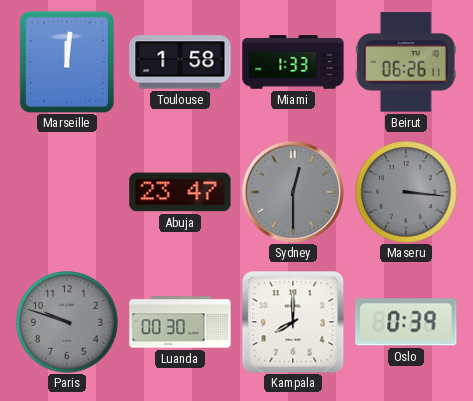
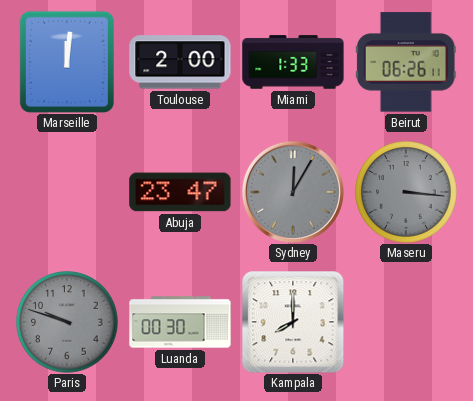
Toulouse: 1:58 -> 2:00 (180, 62)
Sydney: 12:30 -> 12:05 (293, 192)
Oslo: 0:39 -> none (406, 322)
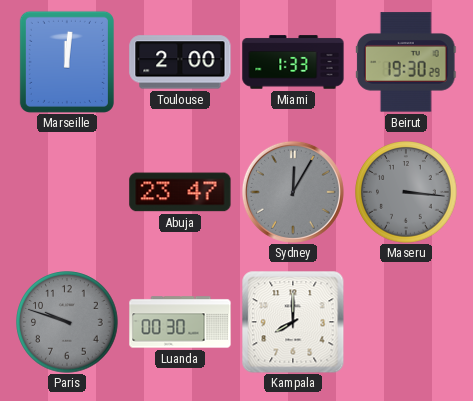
Beirut: 06:26 -> 19:30 (406, 62)
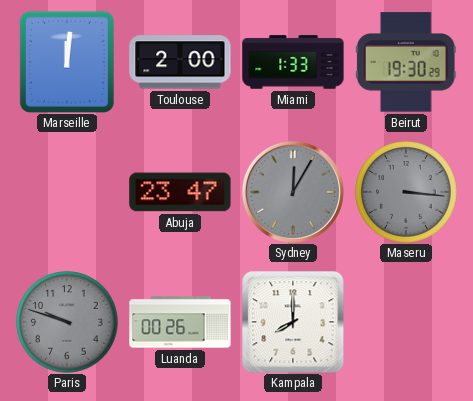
Luanda: 00:30 -> 00:26 (180, 322)
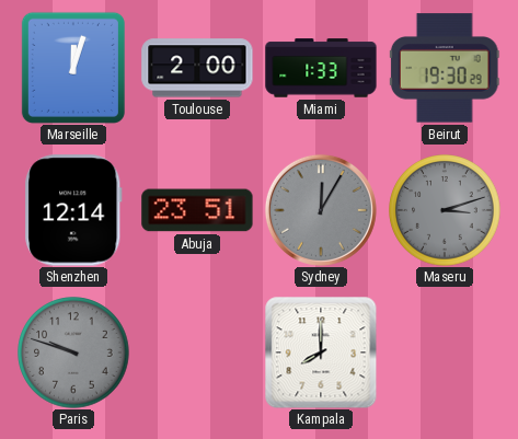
Marseille: 12:01 -> 12:03 (73, 68)
Shenzhen: none -> 12:14 (73, 210)
Abuja: 23:47 -> 23:51 (197, 210)
Maseru: 3:16 -> 3:12 (445, 210)
Luanda: 00:26 -> none (180, 322)
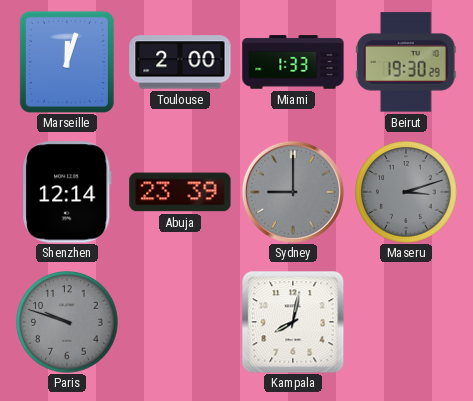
Abuja: 23:51 -> 23:39 (180, 192)
Sydney: 12:05 -> 9:00 (293, 192)
Kampala: 8:00 -> 8:02 (293, 322)
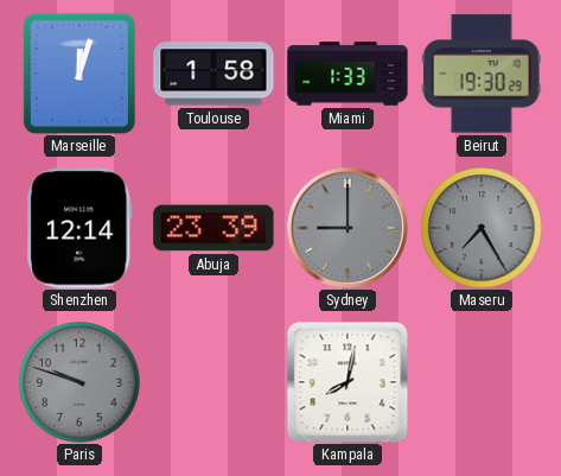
Toulouse: 2:00 -> 1:58 (213, 74)
Maseru: 3:12 -> 7:25 (482, 228)
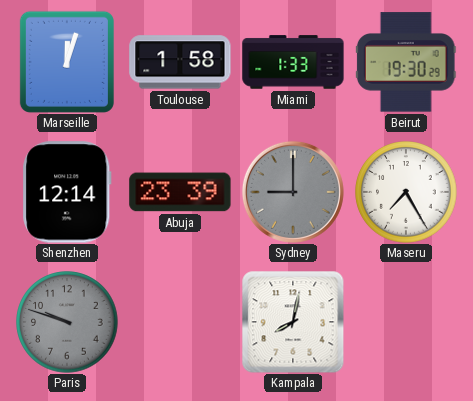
Maseru dial: grey -> white (406, 192)
